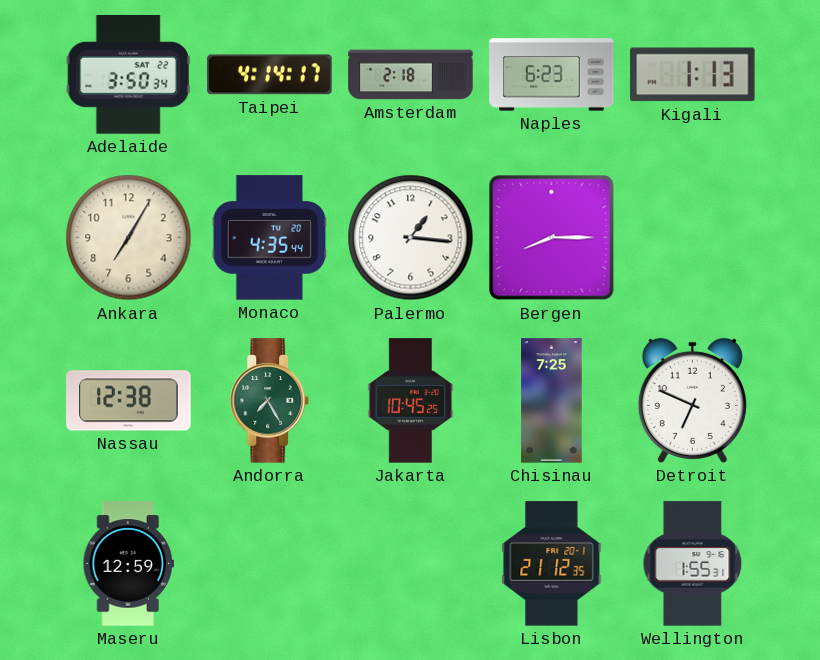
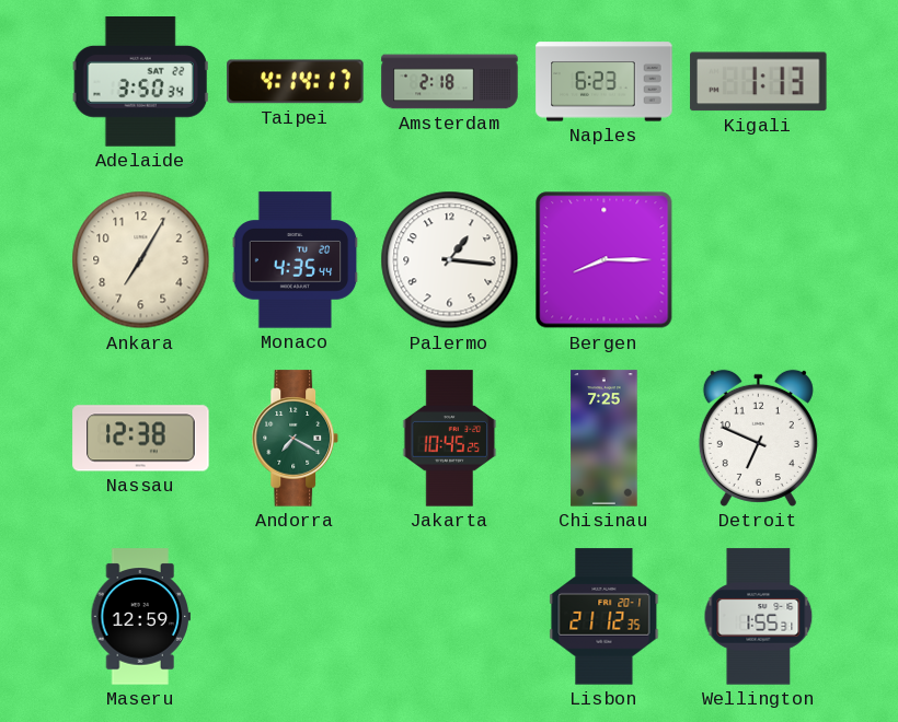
Andorra: 7:25 -> 7:20 (296, 439)
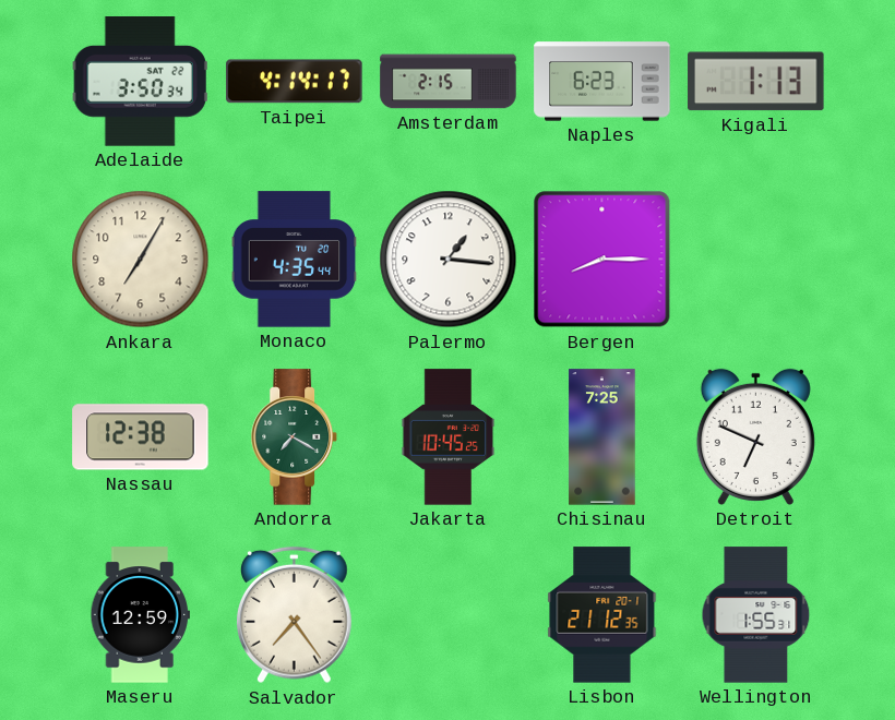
Amsterdam: 2:18 -> 2:15 (449, 82)
Salvador: none -> 7:24 (294, 615)
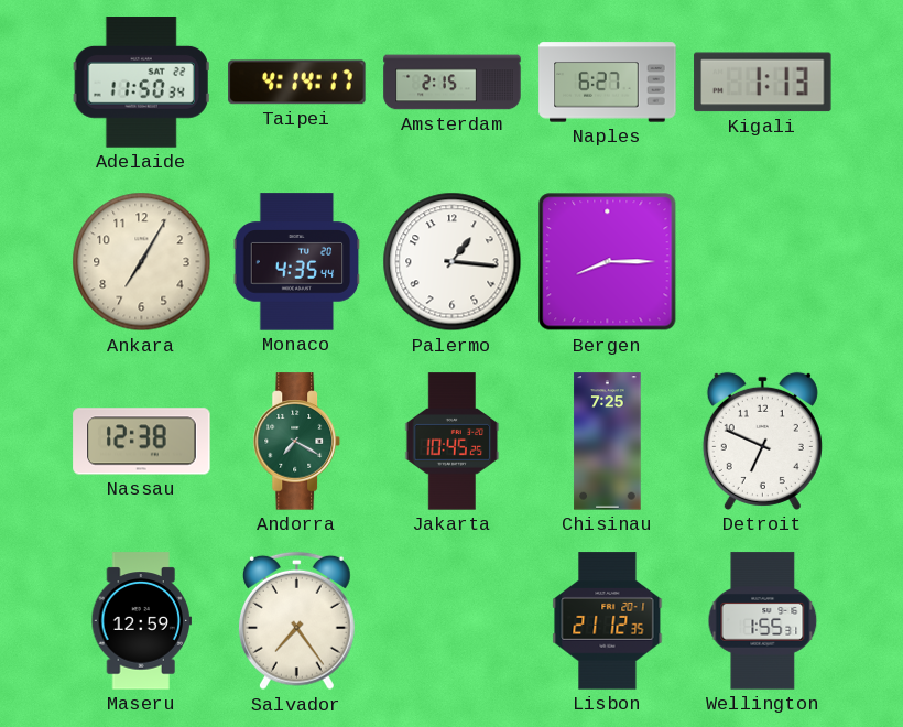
Adelaide: 3:50 -> 11:50 (141, 83)
Naples: 6:23 -> 6:27 (608, 83)
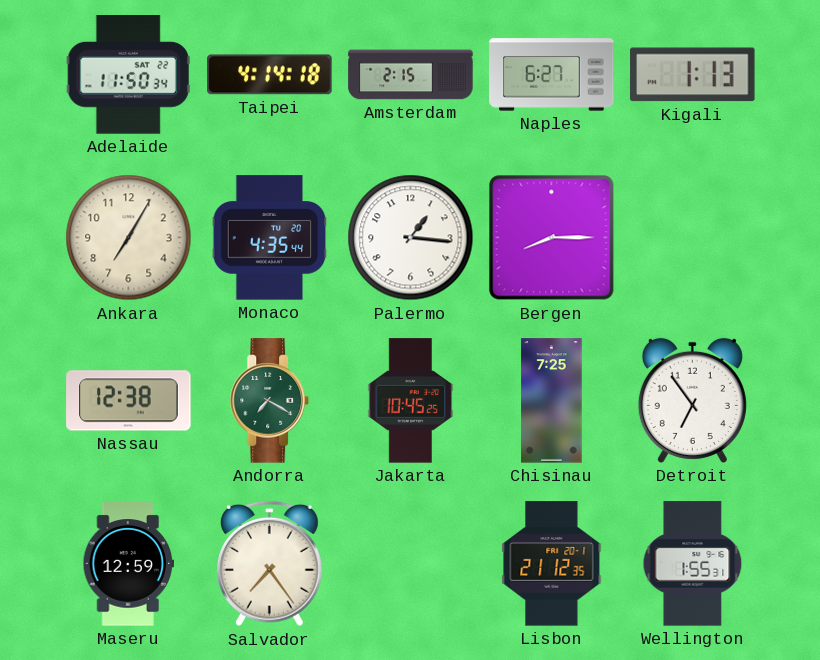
Taipei: 4:14:17 -> 4:14:18 (270, 75)
Detroit: 6:49 -> 6:54 (692, 400)
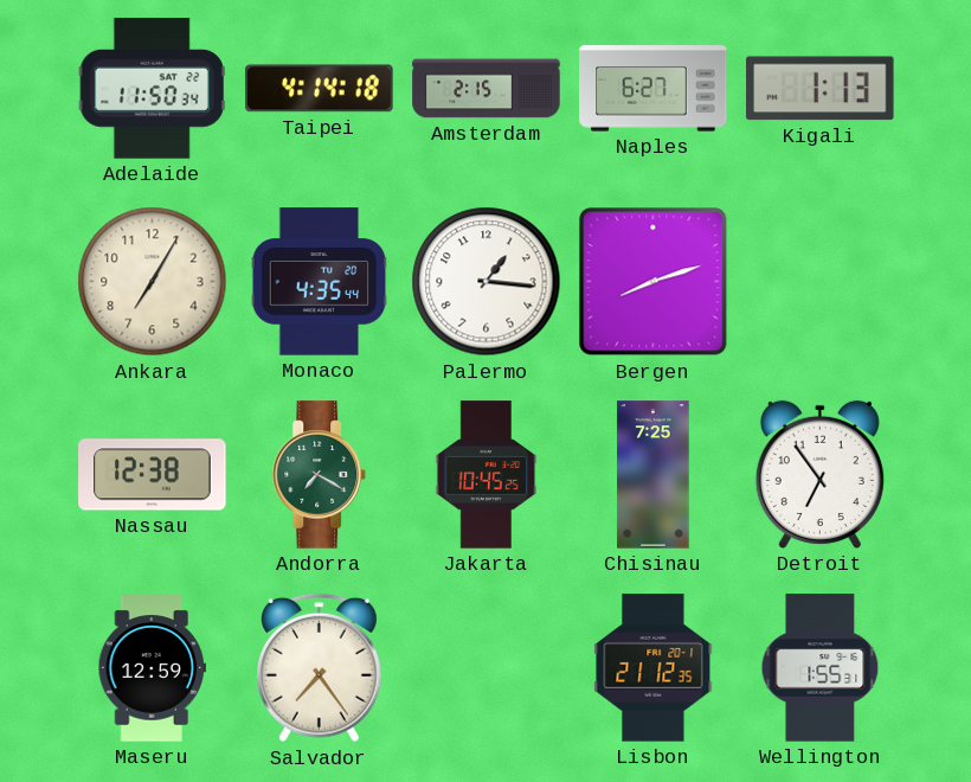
Bergen: 8:15 -> 8:12 (654, 282)
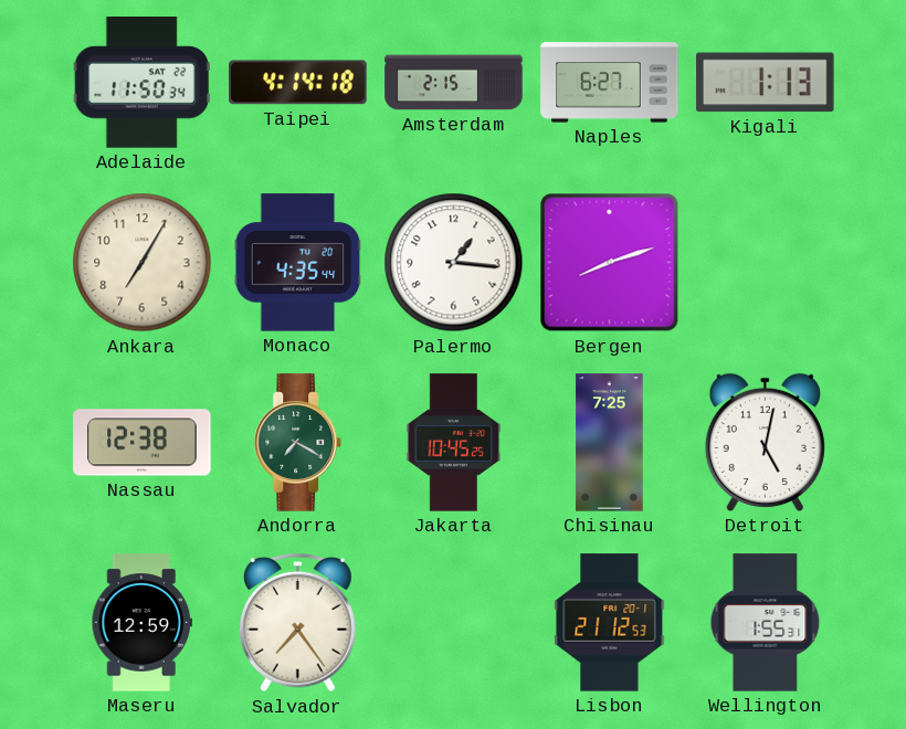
Detroit: 6:54 -> 5:02 (765, 442)
Lisbon: 21:12:35 -> 21:12:53 (610, 623)
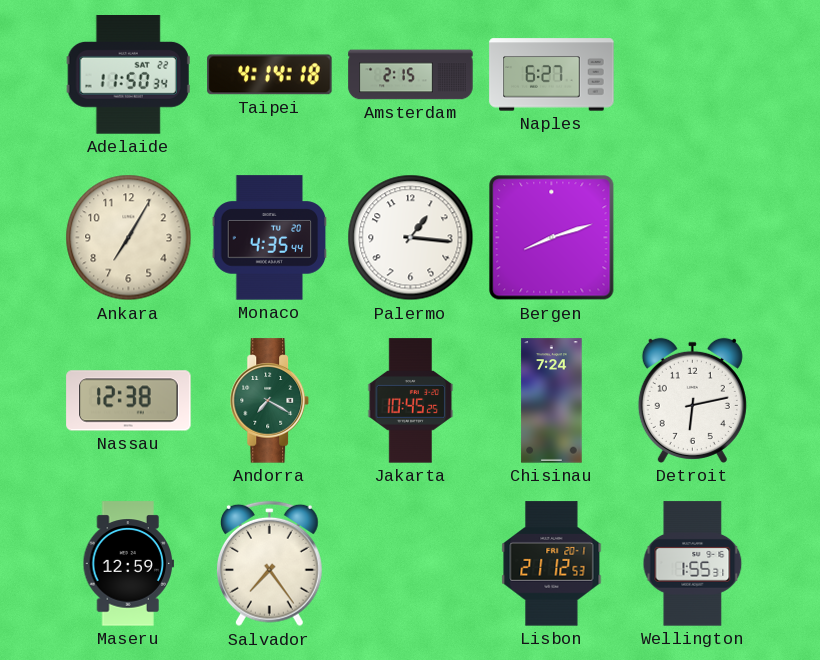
Kigali: 1:13 -> none (766, 83)
Chisinau: 7:25 -> 7:24 (552, 401)
Detroit: 5:02 -> 6:13 (692, 400)
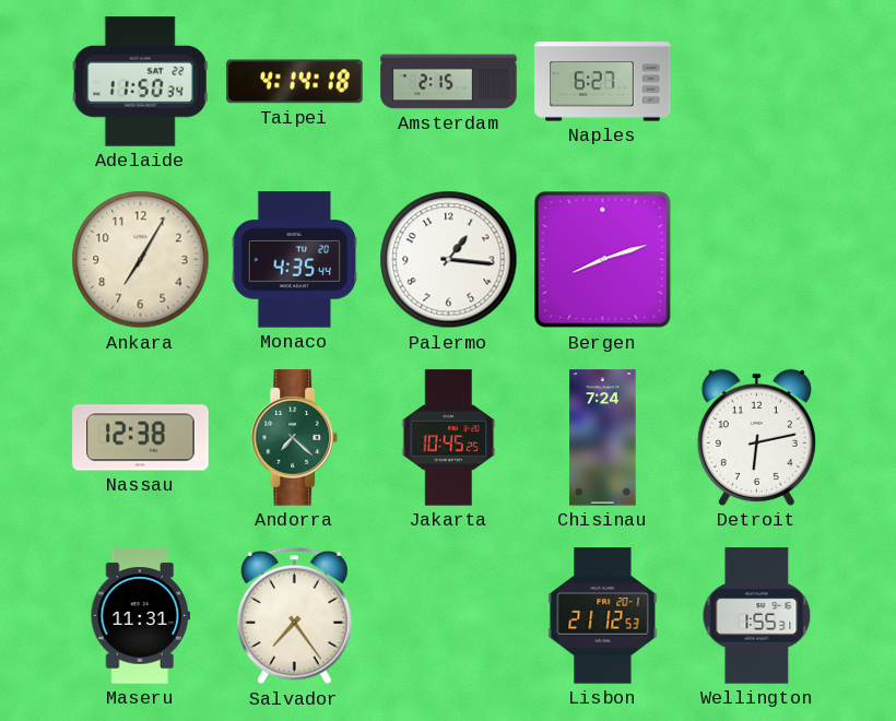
Andorra: 7:20 -> 7:22 (295, 438)
Maseru: 12:59 -> 11:31 (141, 616)
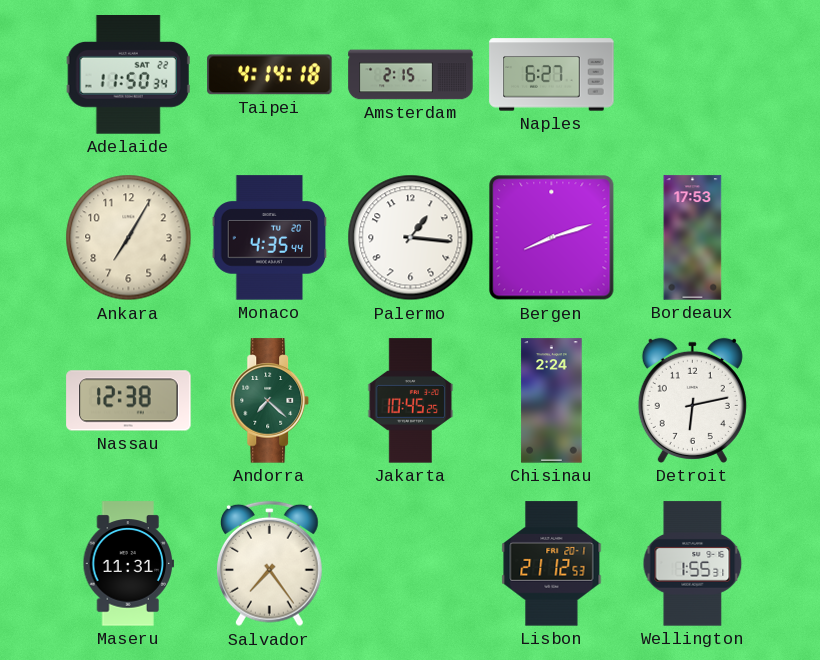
Bordeaux: none -> 17:53 (693, 238)
Chisinau: 7:24 -> 2:24 (552, 401)
